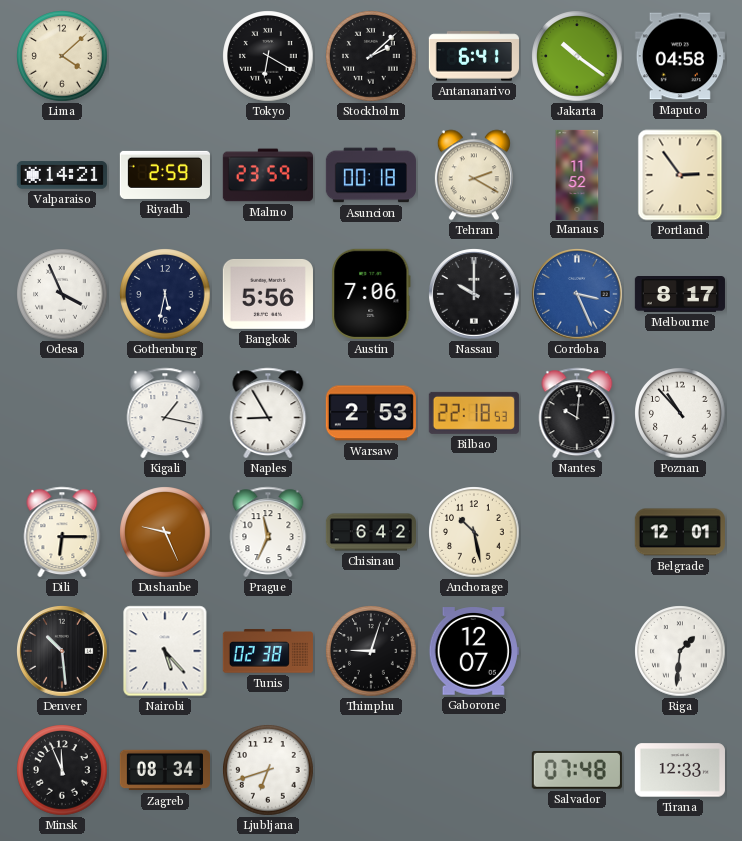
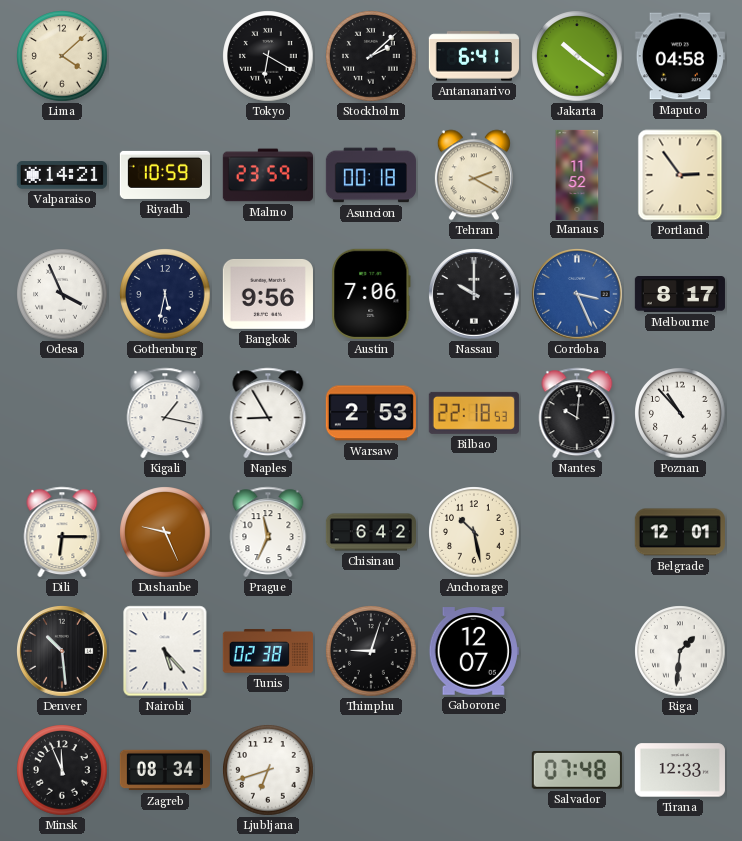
Riyadh: 2:59 -> 10:59 (165, 175)
Bangkok: 5:56 -> 9:56 (268, 294)
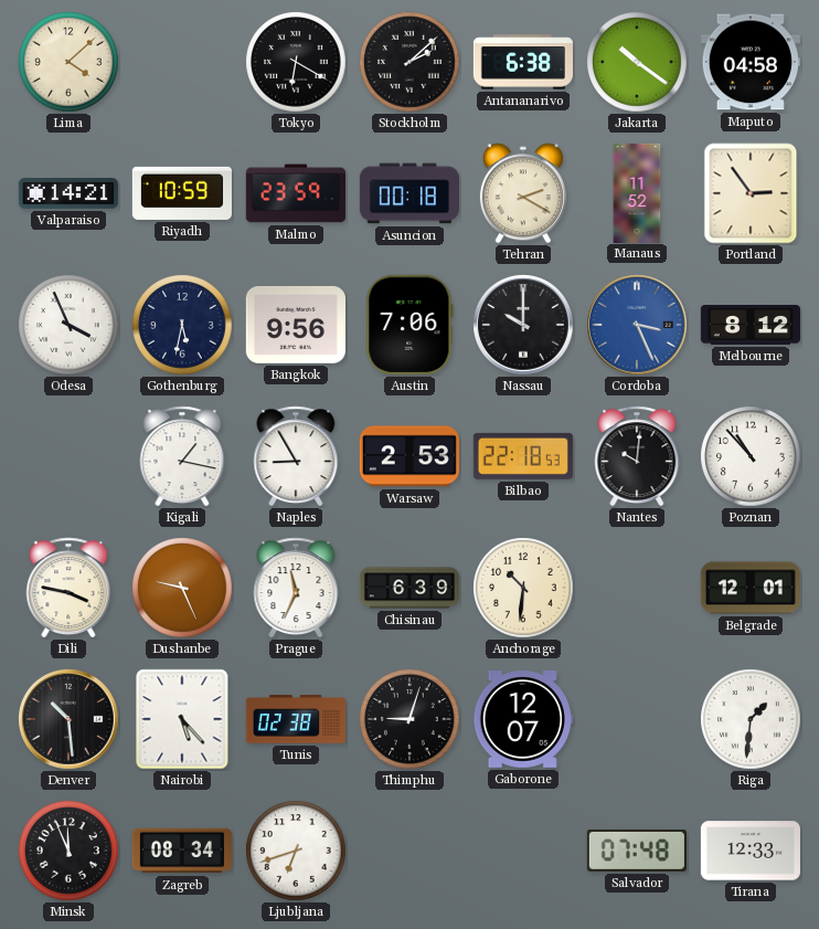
Antananarivo: 6:41 -> 6:38 (523, 62)
Melbourne: 8:17 -> 8:12 (749, 326)
Dili: 6:15 -> 3:47 (68, 588)
Chisinau: 6:42 -> 6:39 (408, 588)
Anchorage: 10:28 -> 10:31 (523, 588)
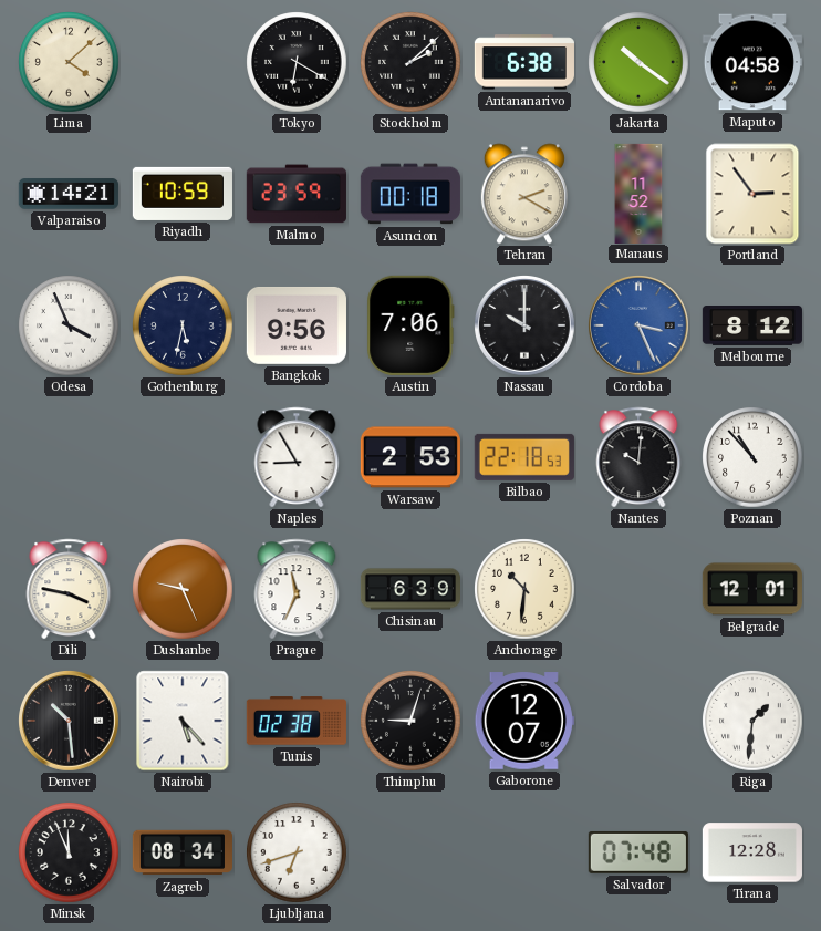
Kigali: 1:17 -> none (182, 456)
Tirana: 12:33 -> 12:28 (752, 852)
